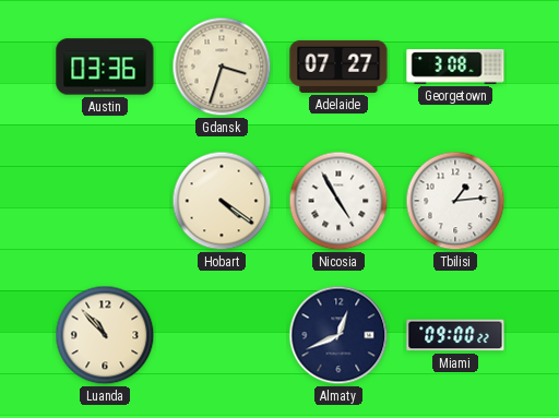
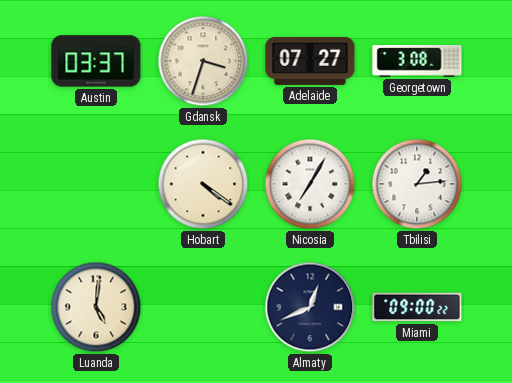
Austin: 03:36 -> 03:37 (96, 61)
Nicosia: 4:55 -> 7:05 (310, 184)
Luanda: 10:53 -> 5:01 (96, 307)
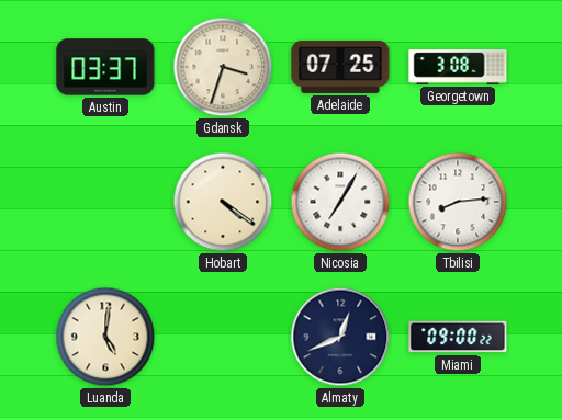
Adelaide: 07:27 -> 07:25 (340, 67)
Tbilisi: 1:14 -> 8:14 (458, 202)
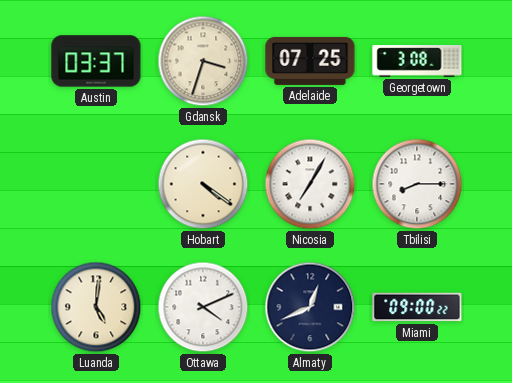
Tbilisi: 8:14 -> 8:15 (417, 184)
Ottawa: none -> 4:11 (203, 307)
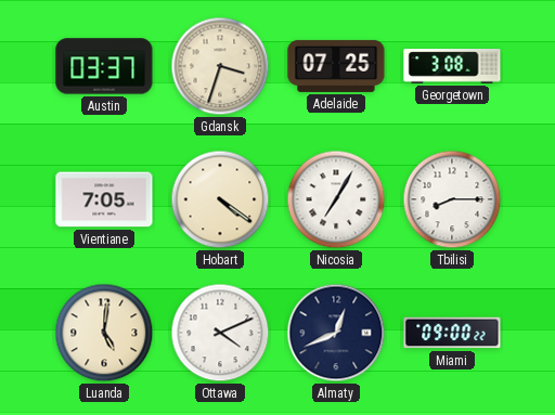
Vientiane: none -> 7:05 (104, 199)
